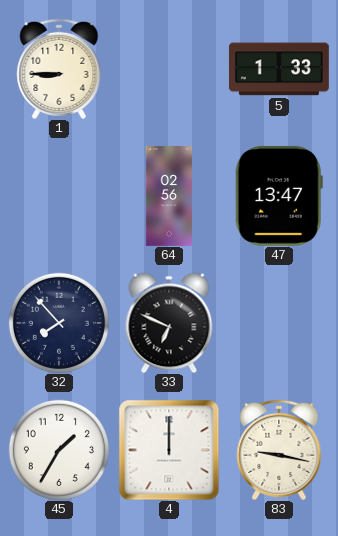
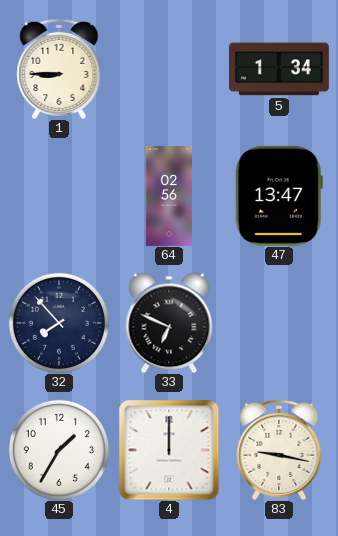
5: 1:33 -> 1:34 (279, 69)
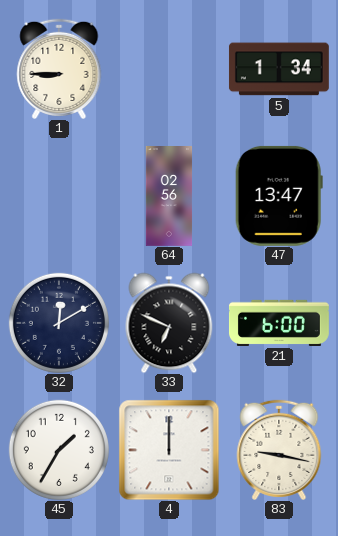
32: 7:53 -> 12:10 (59, 323)
21: none -> 6:00 (279, 323)
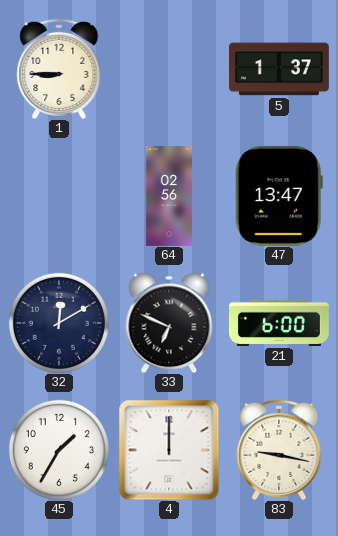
5: 1:34 -> 1:37 (279, 69)
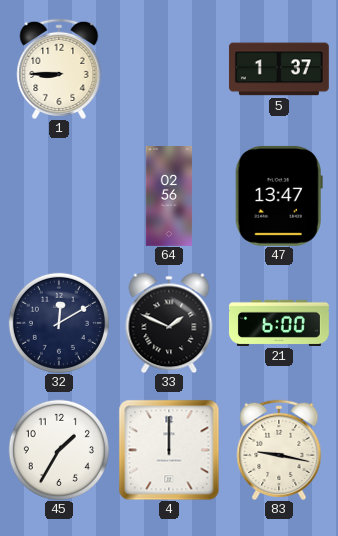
33: 6:49 -> 1:49 (169, 323)
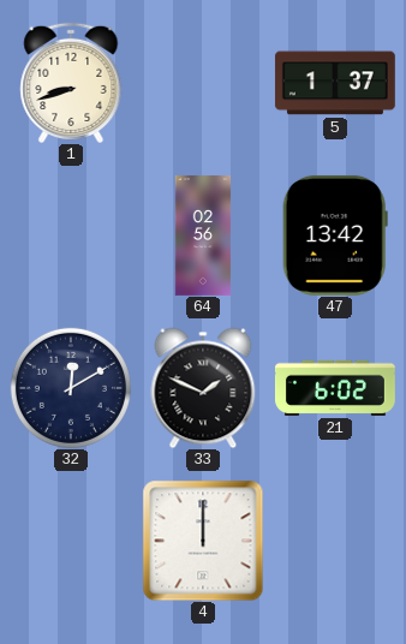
1: 8:45 -> 8:42 (71, 83)
47: 13:47 -> 13:42 (335, 235)
21: 6:00 -> 6:02 (335, 388)
45: 1:35 -> none (59, 450)
83: 9:17 -> none (279, 450)
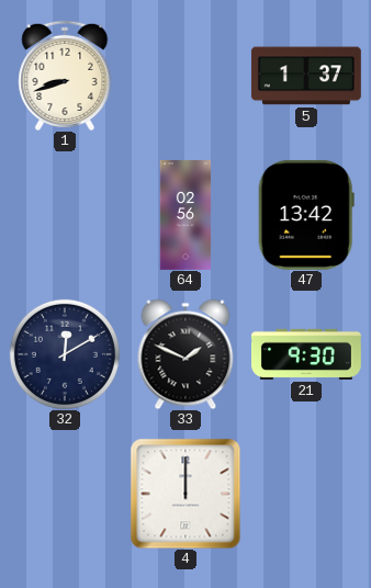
21: 6:02 -> 9:30 (306, 354)
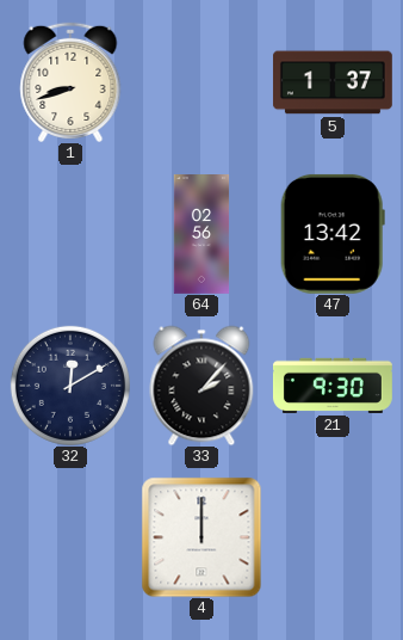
33: 1:49 -> 2:07 (201, 386)
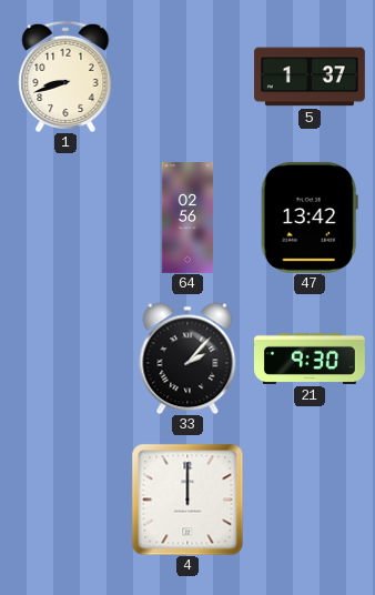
32: 12:10 -> none (70, 386)
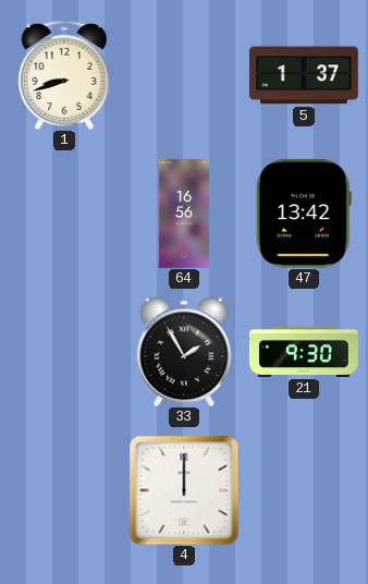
64: 02:56 -> 16:56 (184, 215)
33: 2:07 -> 1:55 (184, 352)
